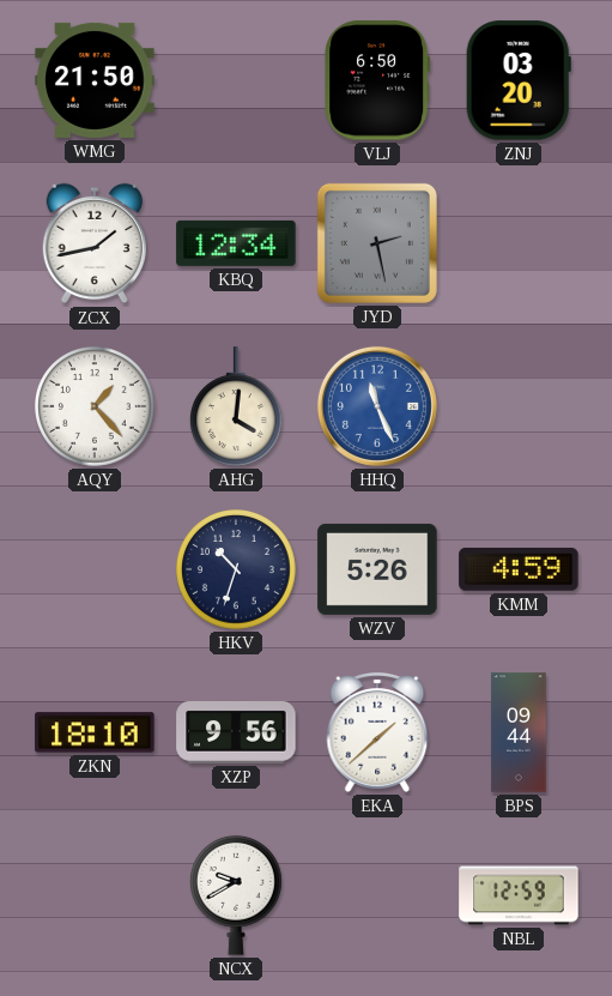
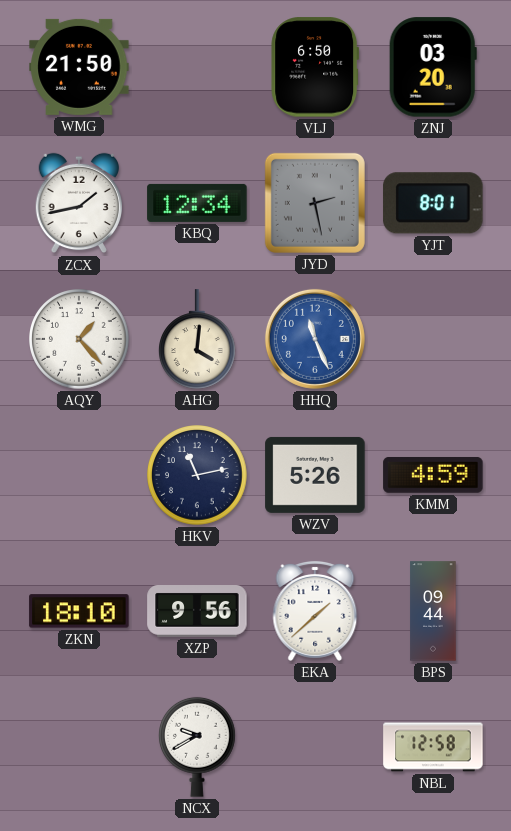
YJT: none -> 8:01 (433, 203)
HKV: 10:33 -> 11:13 (197, 475)
NBL: 12:59 -> 12:58 (433, 747)
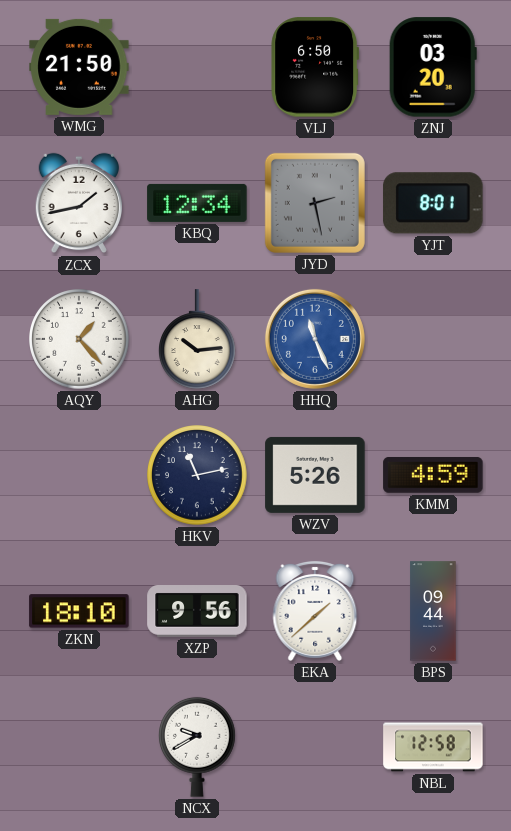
AHG: 4:01 -> 10:14 (198, 339)
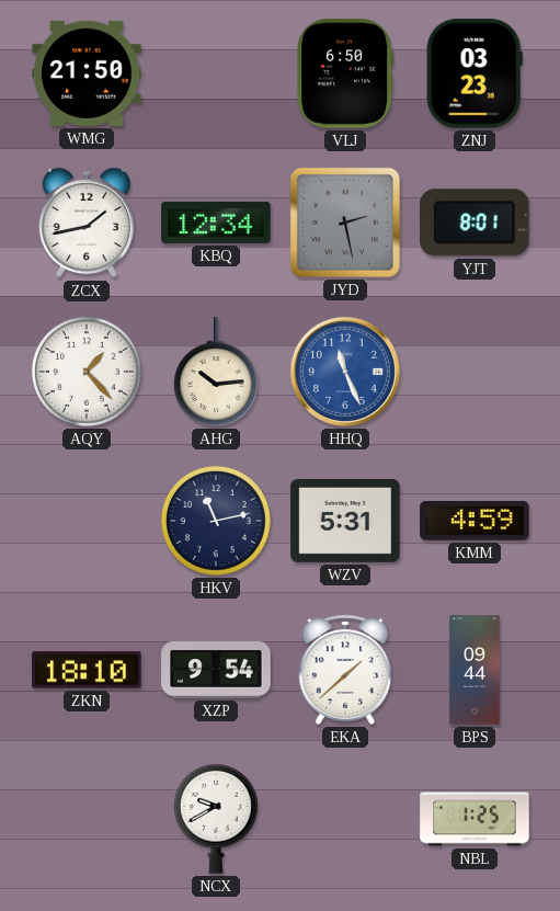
ZNJ: 03:20 -> 03:23 (475, 73)
WZV: 5:26 -> 5:31 (345, 521)
XZP: 9:56 -> 9:54 (216, 671)
NBL: 12:58 -> 1:25 (475, 819)
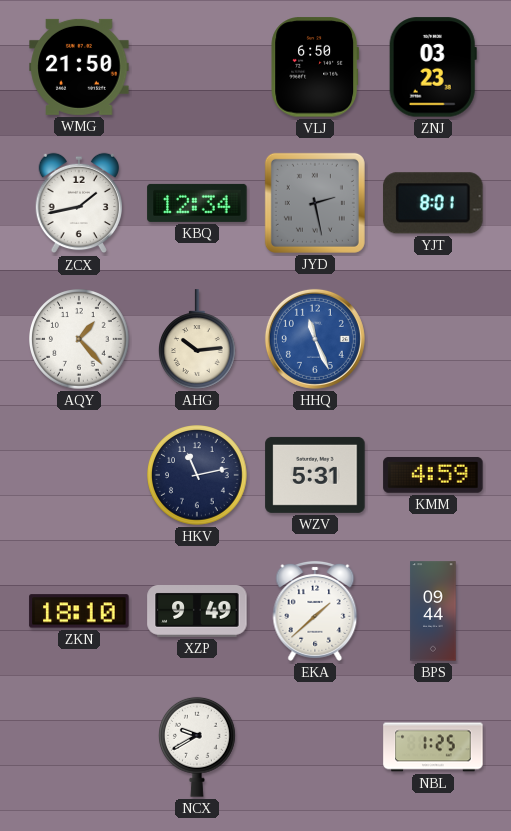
XZP: 9:54 -> 9:49 (197, 612)
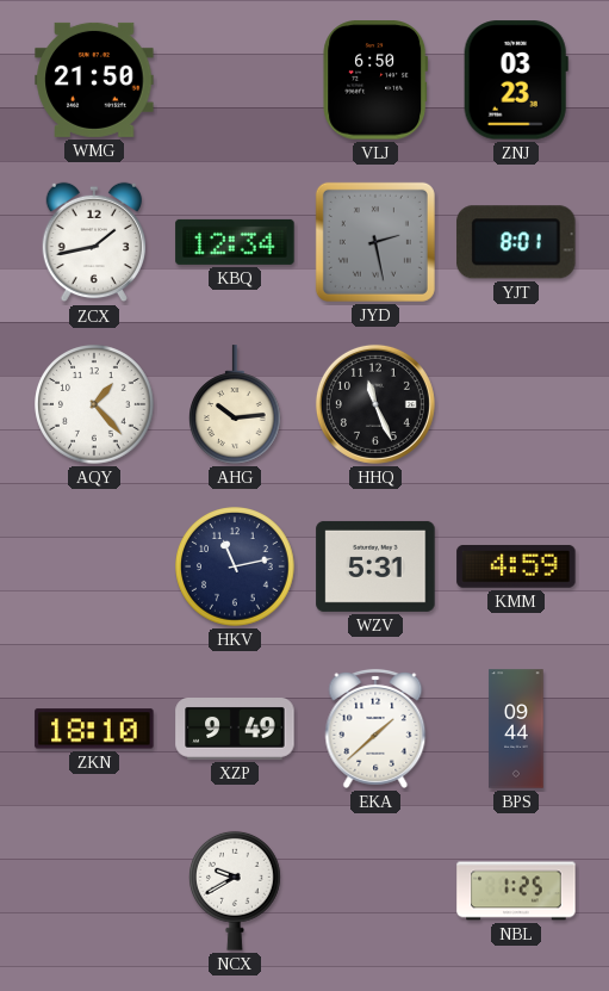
HHQ dial: blue -> black (375, 404)
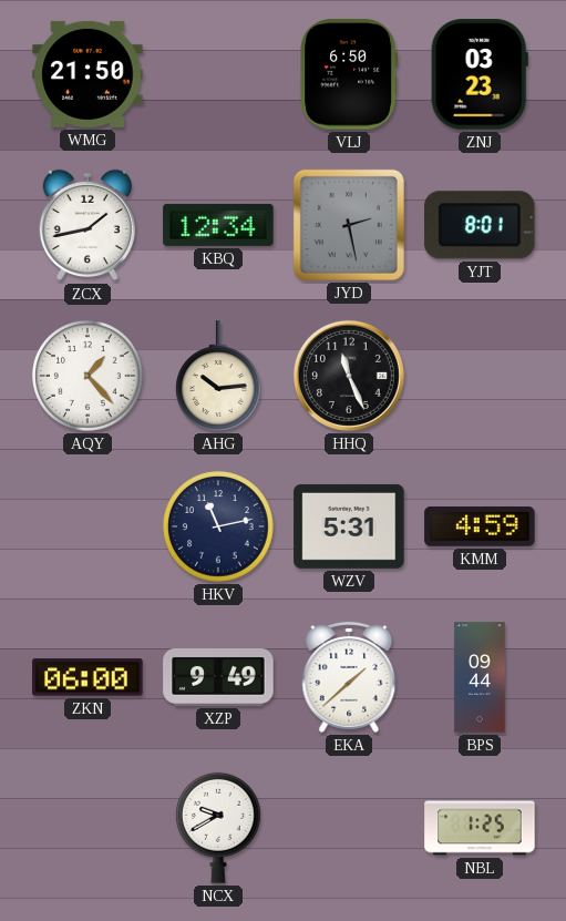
ZKN: 18:10 -> 06:00 (88, 677)
